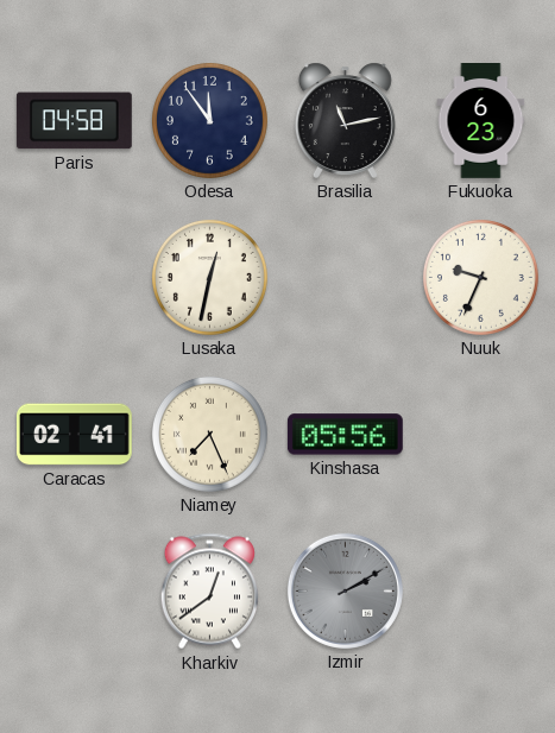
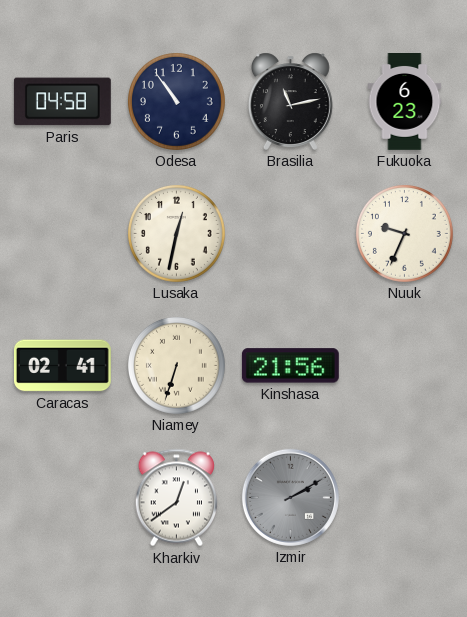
Odesa: 11:54 -> 10:54 (176, 101)
Niamey: 7:26 -> 6:33 (176, 365)
Kinshasa: 05:56 -> 21:56 (290, 366)
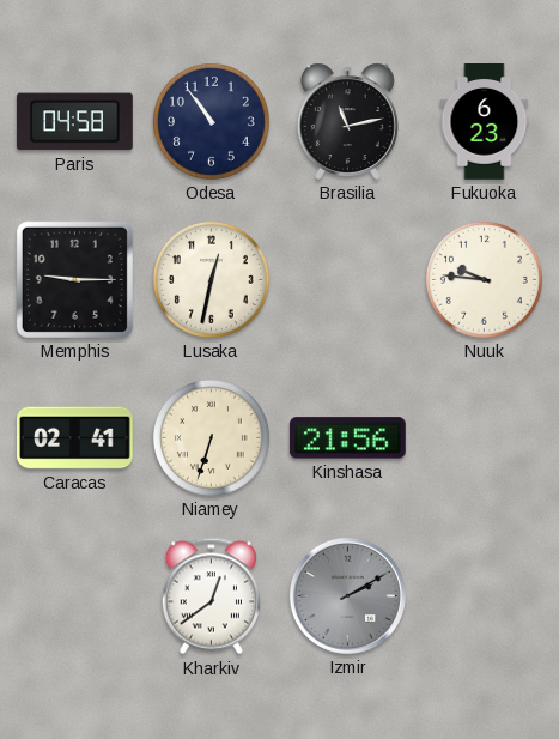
Memphis: none -> 9:15 (74, 279)
Nuuk: 9:34 -> 9:46 (484, 279)
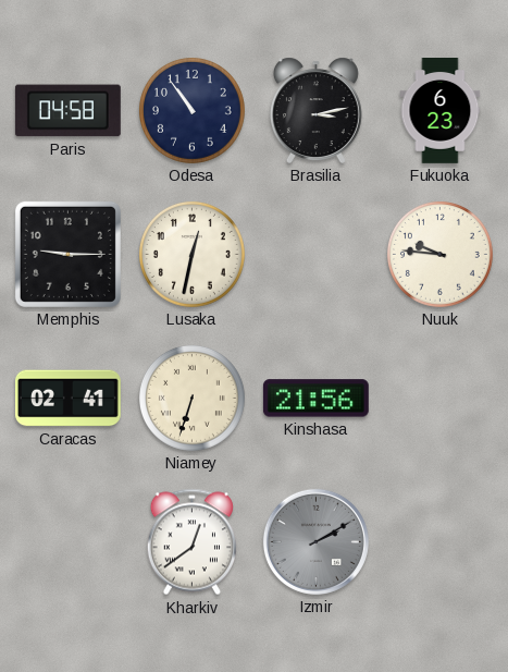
Brasilia: 11:13 -> 3:13 (315, 110)
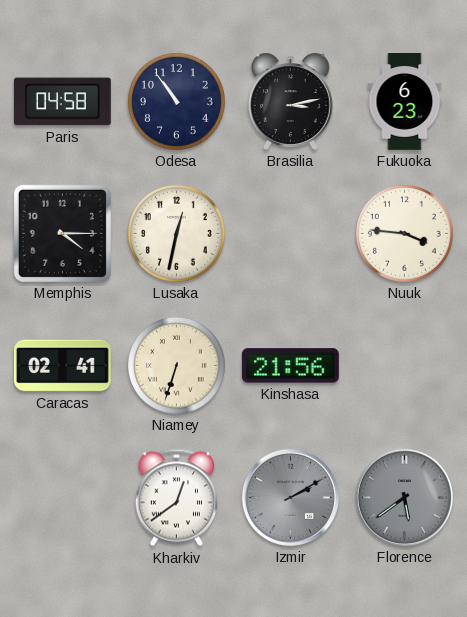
Memphis: 9:15 -> 4:15 (62, 233)
Nuuk: 9:46 -> 3:46 (404, 233)
Florence: none -> 5:39 (404, 497)
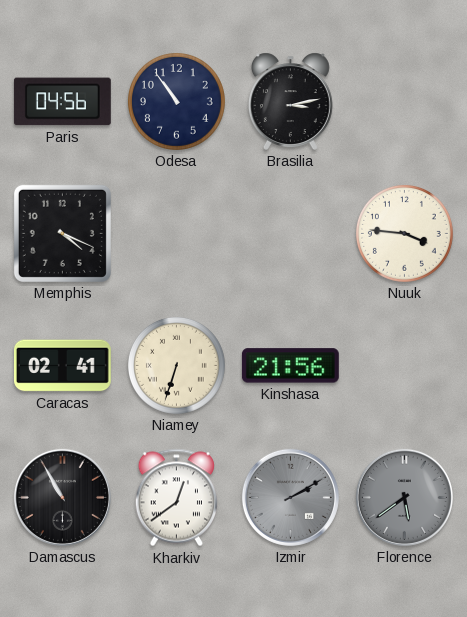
Paris: 04:58 -> 04:56 (62, 102)
Fukuoka: 6:23 -> none (405, 102)
Memphis: 4:15 -> 4:19 (62, 233)
Lusaka: 12:32 -> none (176, 233)
Damascus: none -> 10:55 (62, 497)
